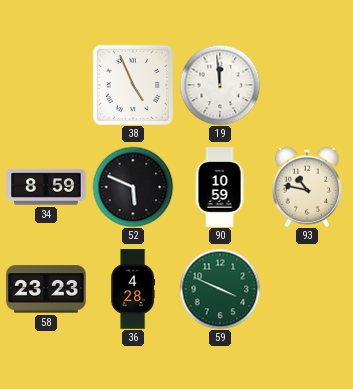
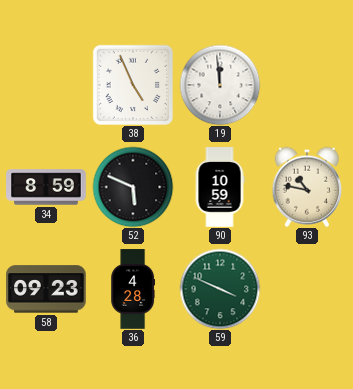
58: 23:23 -> 09:23 (46, 289)
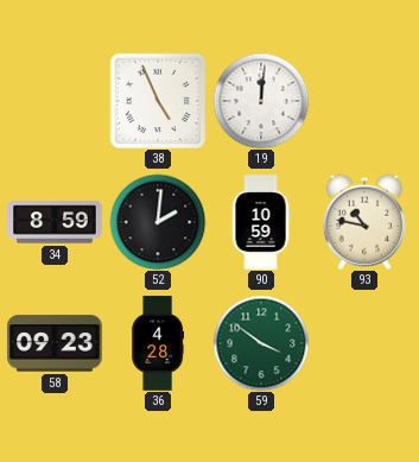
19: 11:59 -> 12:01 (261, 101)
52: 5:49 -> 2:01 (158, 222)
59: 3:49 -> 3:51 (261, 343)
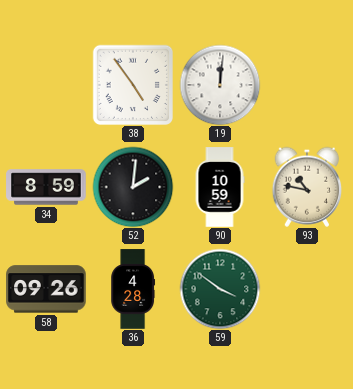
38: 4:56 -> 4:54 (132, 84)
58: 09:23 -> 09:26 (46, 289)
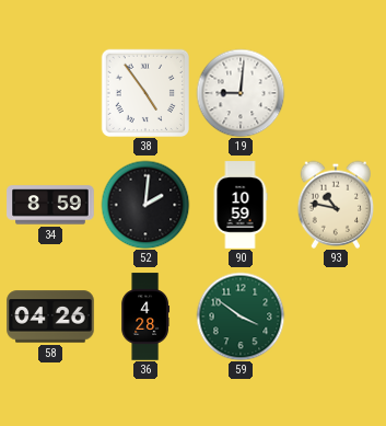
19: 12:01 -> 9:01 (241, 93)
58: 09:26 -> 04:26 (50, 316)
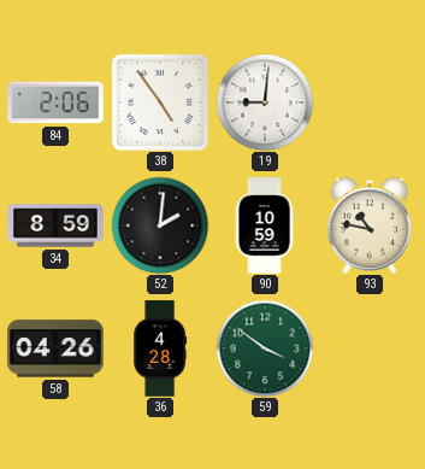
84: none -> 2:06 (55, 102)
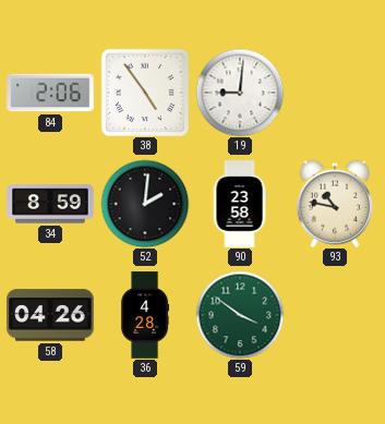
90: 10:59 -> 23:58 (240, 204)
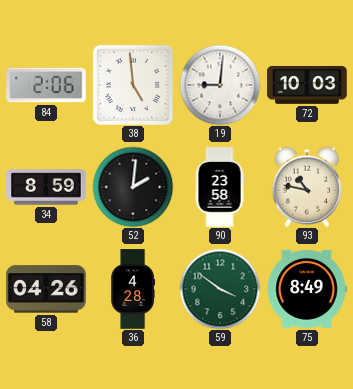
38: 4:54 -> 4:59 (132, 84)
72: none -> 10:03 (307, 85)
75: none -> 8:49 (307, 289)
